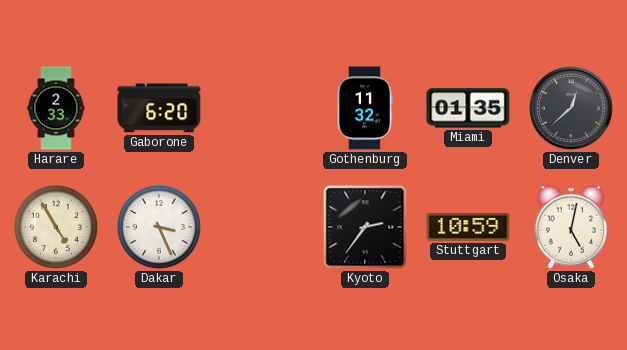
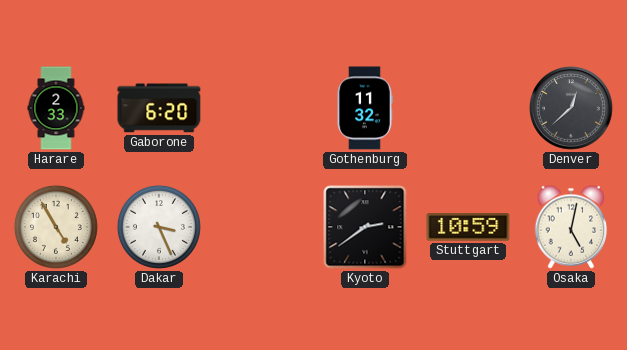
Miami: 01:35 -> none (468, 108)
Kyoto: 2:36 -> 2:39 (365, 227)
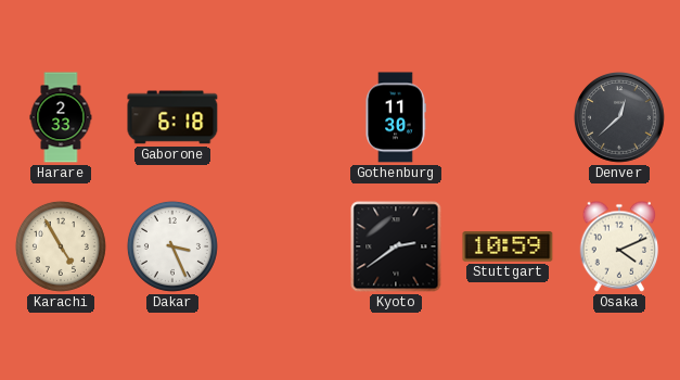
Gaborone: 6:20 -> 6:18 (172, 117)
Gothenburg: 11:32 -> 11:30 (396, 117)
Osaka: 5:02 -> 4:11 (619, 246)
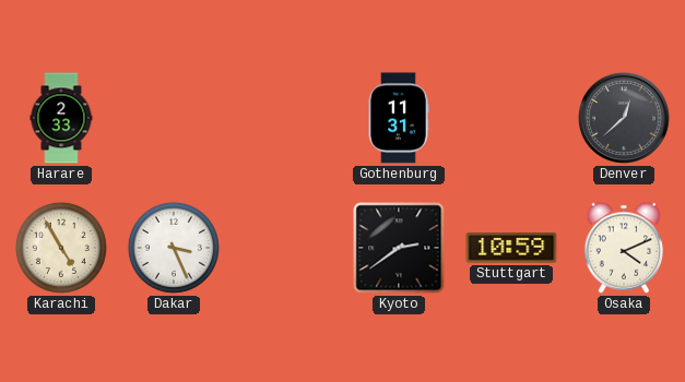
Gaborone: 6:18 -> none (172, 117)
Gothenburg: 11:30 -> 11:31 (399, 118)
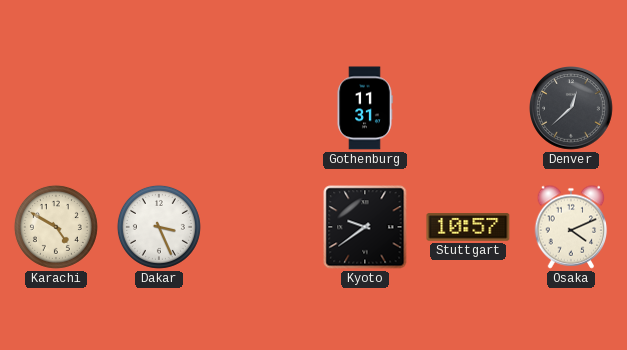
Harare: 2:33 -> none (61, 118)
Karachi: 4:55 -> 4:50 (56, 227)
Kyoto: 2:39 -> 9:39 (365, 227)
Stuttgart: 10:59 -> 10:57 (468, 227)
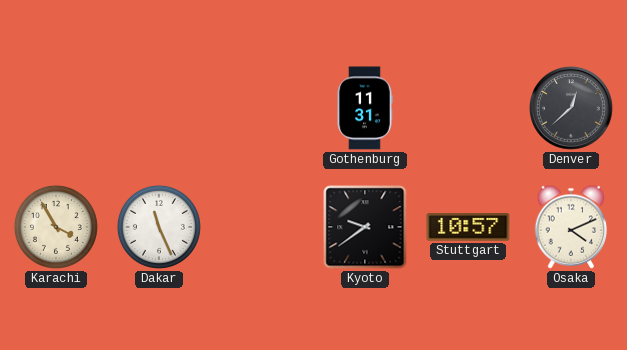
Karachi: 4:50 -> 3:55 (56, 227)
Dakar: 3:26 -> 11:26 (159, 227)
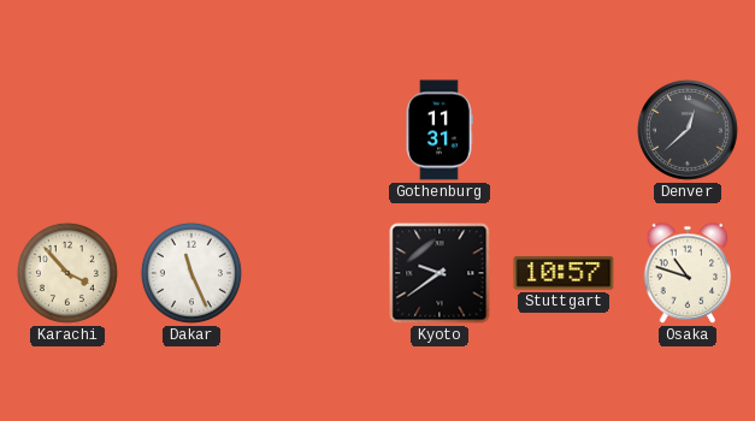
Karachi: 3:55 -> 3:53 (67, 273)
Osaka: 4:11 -> 10:48 (688, 273)
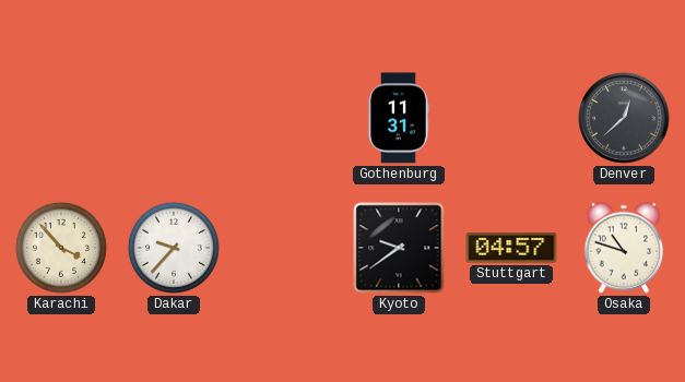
Dakar: 11:26 -> 9:37 (174, 248)
Stuttgart: 10:57 -> 04:57 (511, 248)
